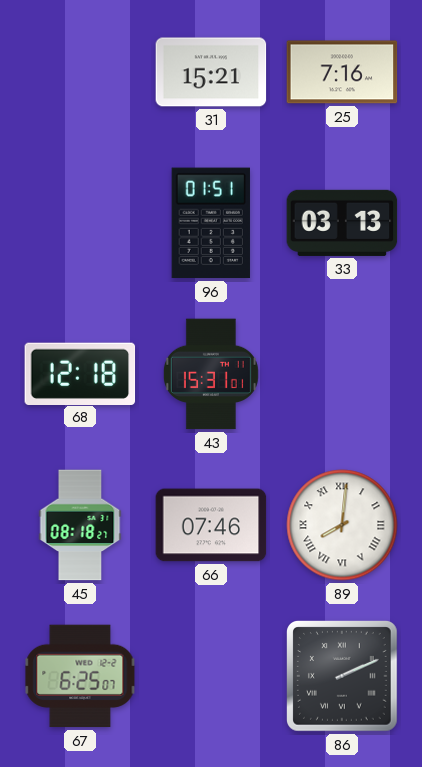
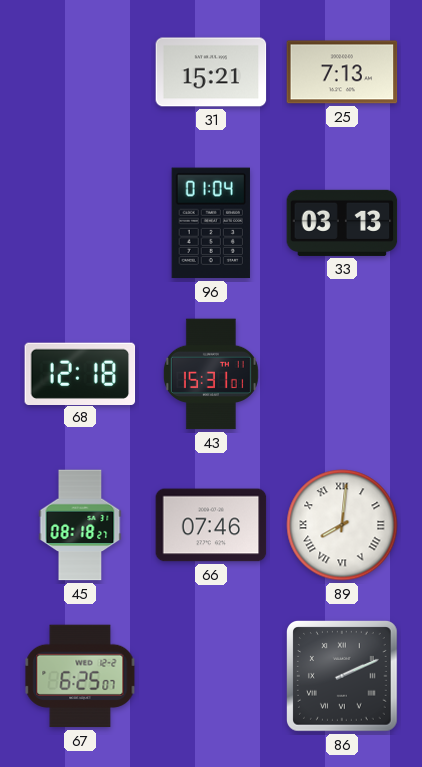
25: 7:16 -> 7:13 (342, 72)
96: 01:51 -> 01:04 (211, 223)
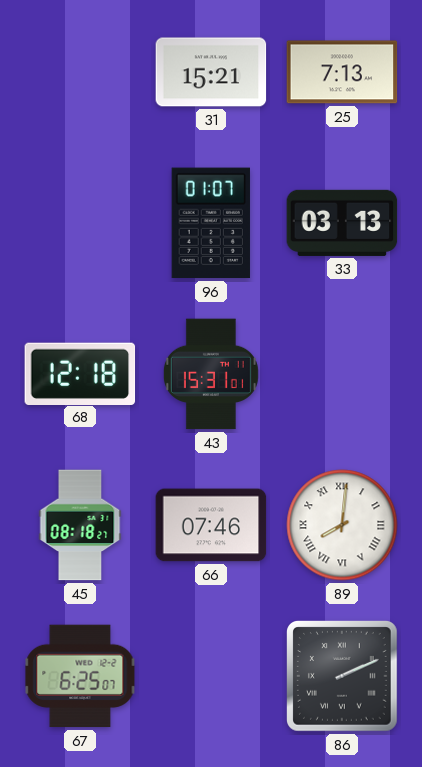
96: 01:04 -> 01:07 (211, 223)
